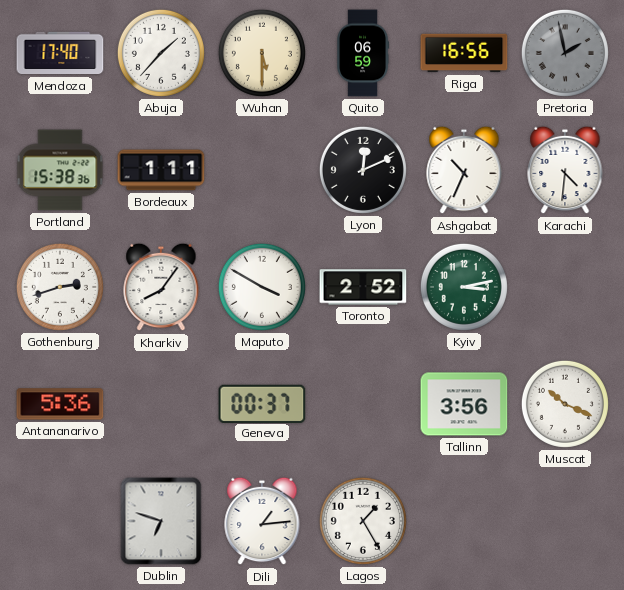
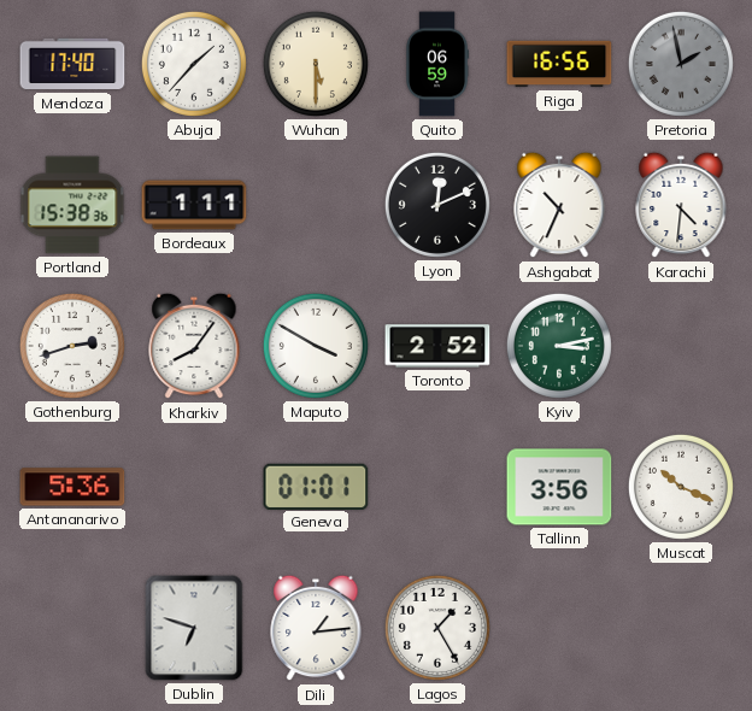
Geneva: 00:37 -> 01:01 (316, 486)
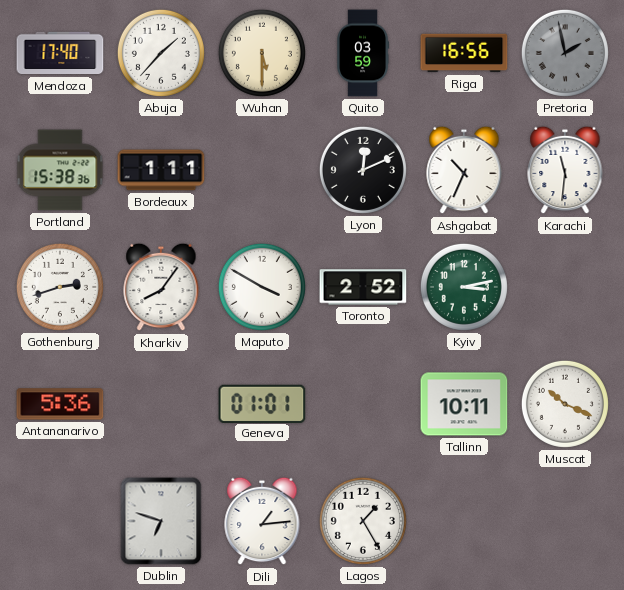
Quito: 06:59 -> 03:59 (363, 53)
Karachi: 4:31 -> 11:31 (565, 170)
Tallinn: 3:56 -> 10:11 (464, 404)
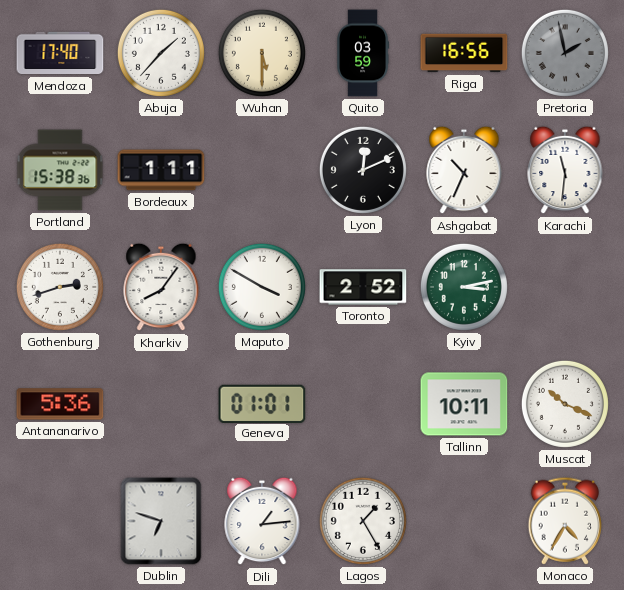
Monaco: none -> 4:35 (565, 521)
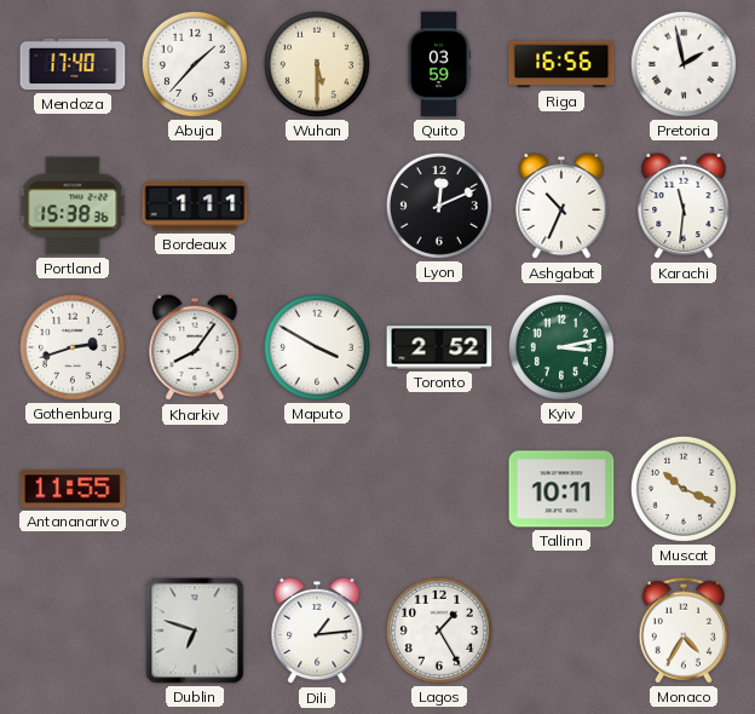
Pretoria dial: grey -> white (684, 64)
Antananarivo: 5:36 -> 11:55 (73, 489)
Geneva: 01:01 -> none (262, 403)
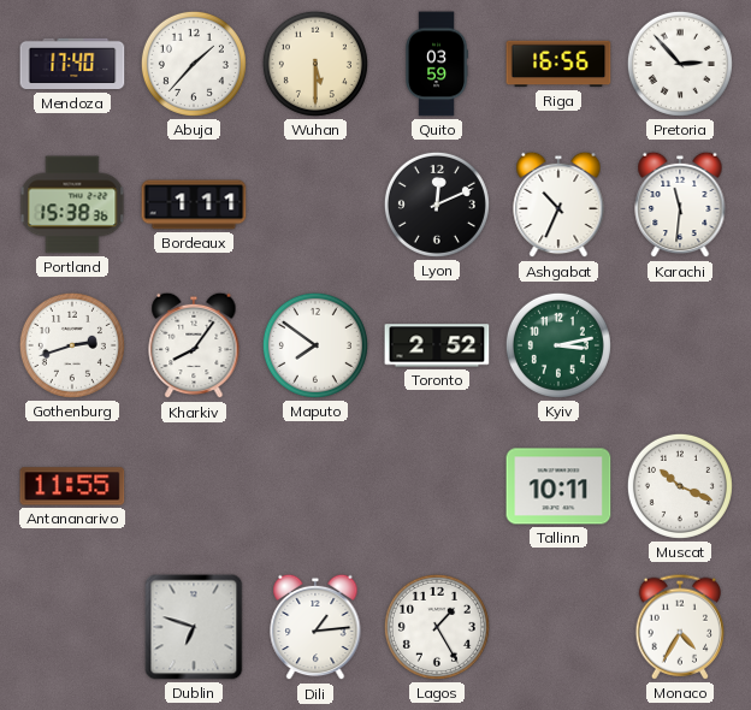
Pretoria: 1:58 -> 2:53 (680, 64)
Maputo: 3:50 -> 7:51 (315, 345)
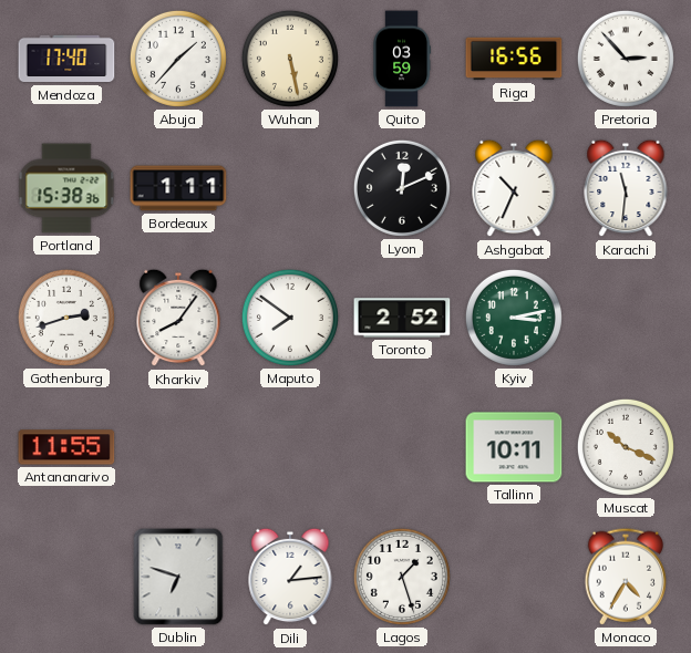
Wuhan: 5:30 -> 5:28 (290, 59)
Lagos: 1:25 -> 1:27 (402, 577)
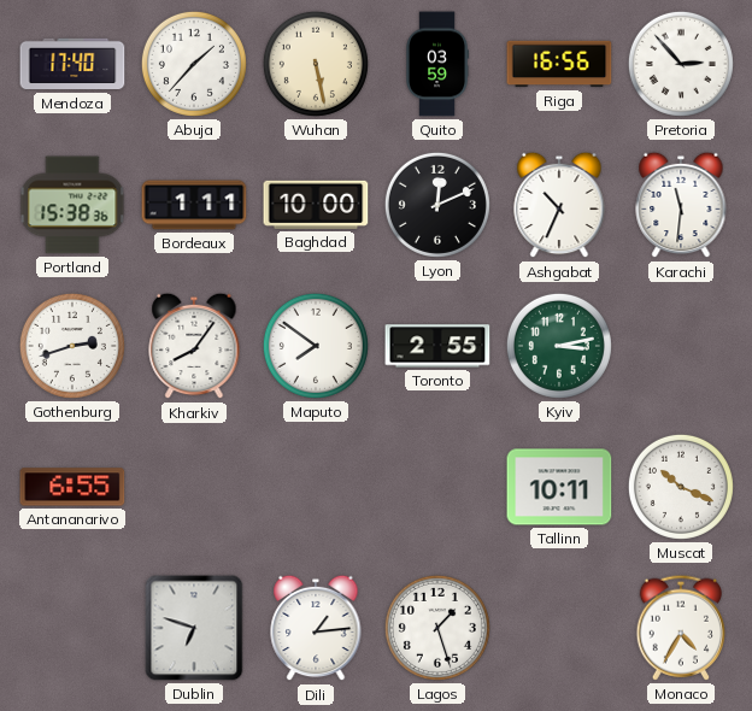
Baghdad: none -> 10:00 (316, 205)
Toronto: 2:52 -> 2:55 (437, 346)
Antananarivo: 11:55 -> 6:55 (72, 487)
